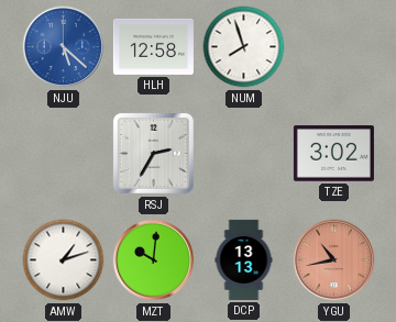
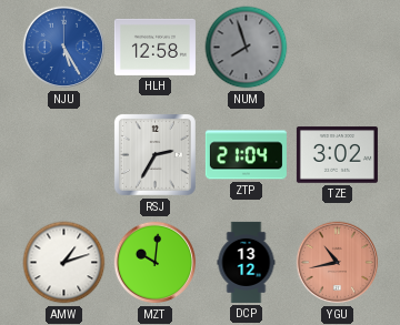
NJU: 5:22 -> 5:25 (64, 48)
NUM dial: white -> grey (247, 48)
ZTP: none -> 21:04 (246, 155)
DCP: 13:13 -> 13:12 (247, 262)
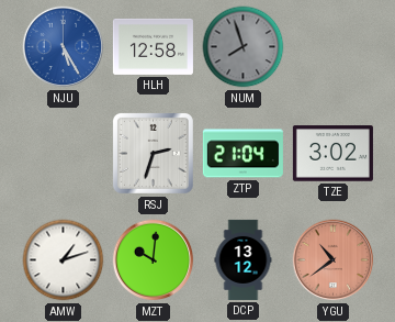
RSJ: 2:35 -> 2:33 (153, 153)
YGU: 10:43 -> 10:39 (334, 260)
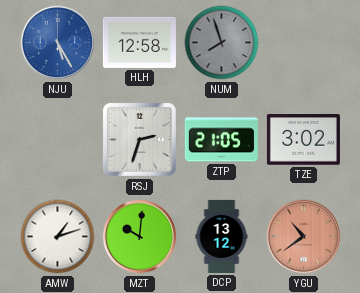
ZTP: 21:04 -> 21:05 (221, 140)
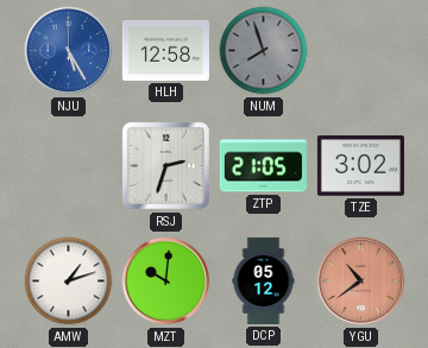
DCP: 13:12 -> 05:12 (264, 280)
